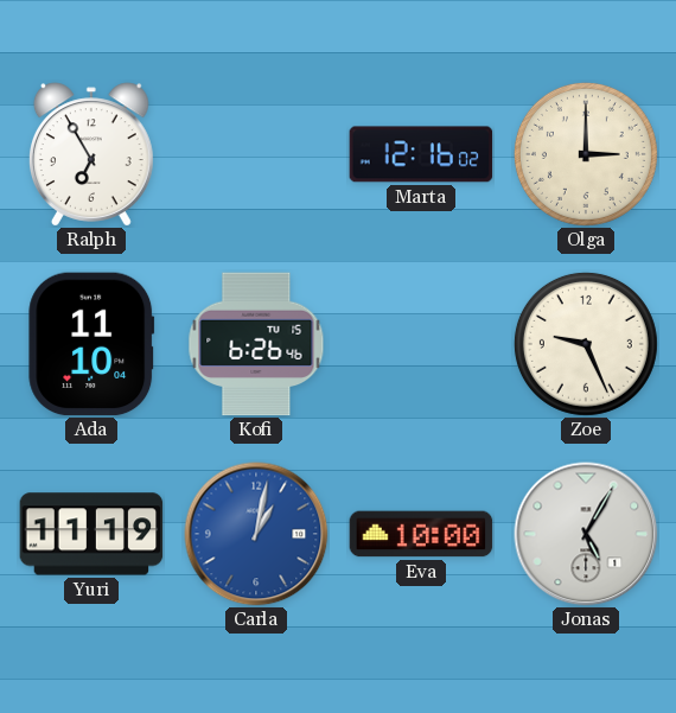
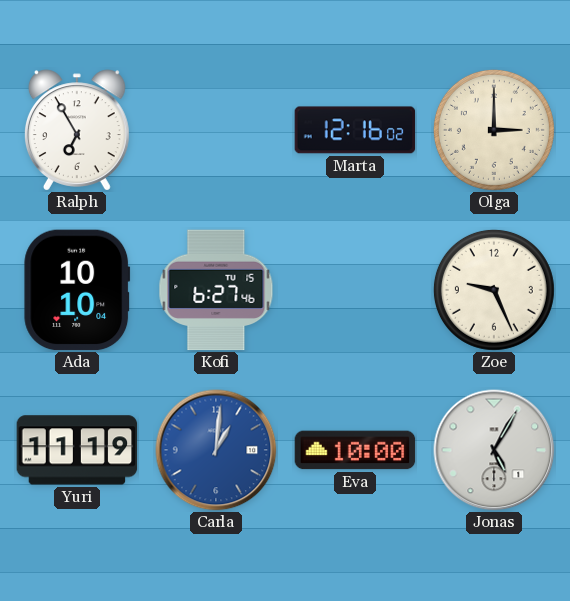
Ada: 11:10 -> 10:10 (77, 290)
Kofi: 6:26 -> 6:27 (216, 290)
Carla: 1:02 -> 1:01 (216, 450)
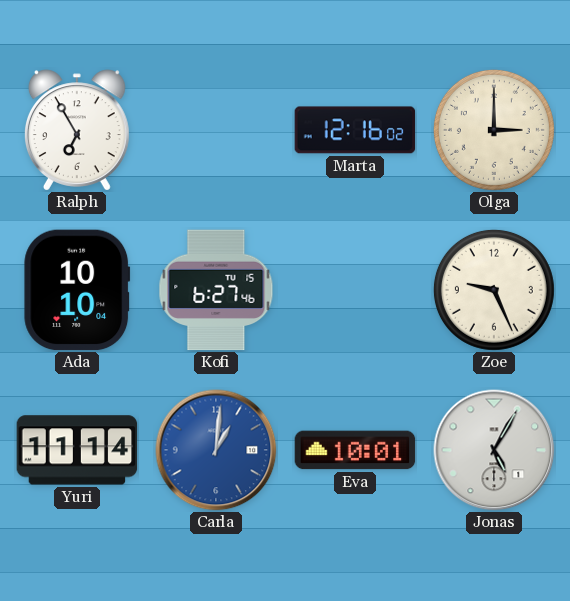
Yuri: 11:19 -> 11:14 (77, 450)
Eva: 10:00 -> 10:01 (355, 450)
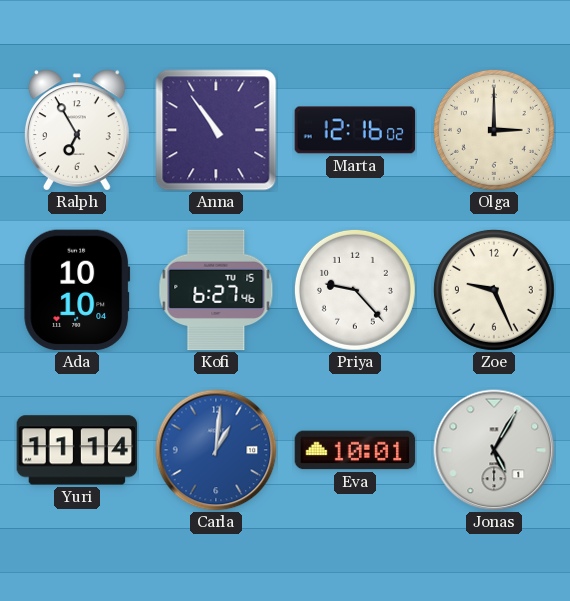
Anna: none -> 10:54 (216, 130)
Priya: none -> 9:23 (355, 290)
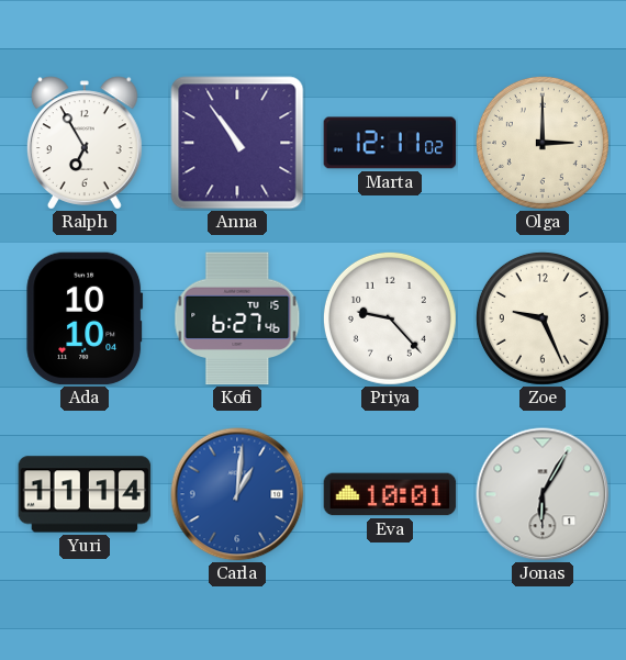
Marta: 12:16 -> 12:11 (390, 143)
Jonas: 5:05 -> 6:05 (543, 494)
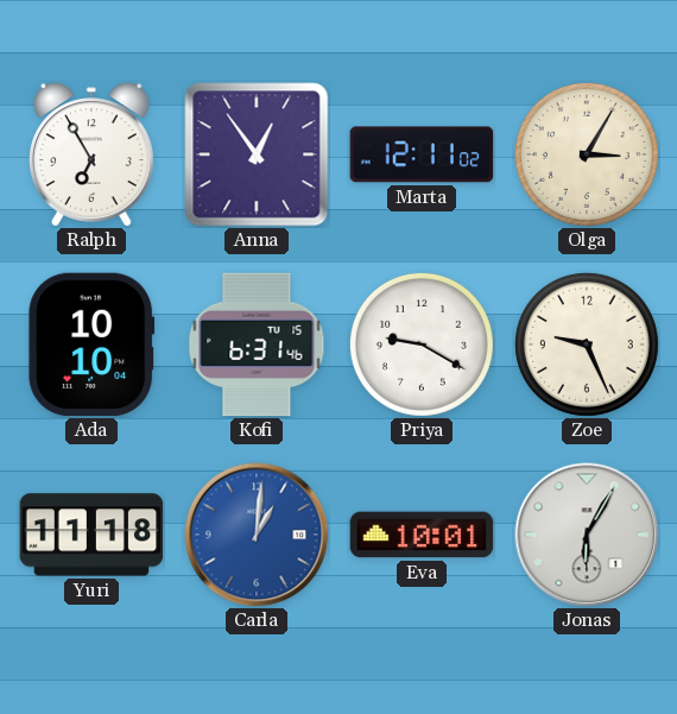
Anna: 10:54 -> 12:54 (257, 154)
Olga: 3:00 -> 3:05 (587, 154)
Kofi: 6:27 -> 6:31 (257, 345)
Priya: 9:23 -> 9:20 (422, 345)
Yuri: 11:14 -> 11:18 (91, 535)
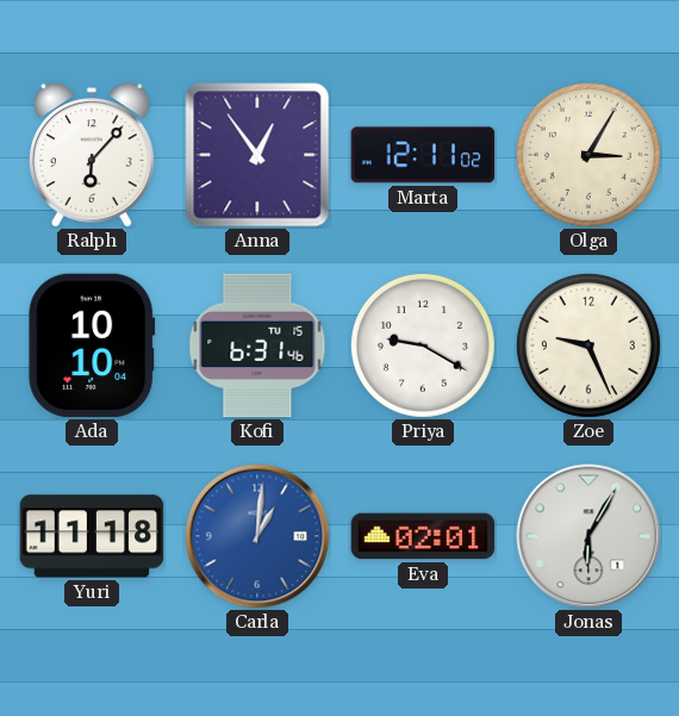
Ralph: 6:55 -> 6:07 (92, 155)
Eva: 10:01 -> 02:01 (423, 536)
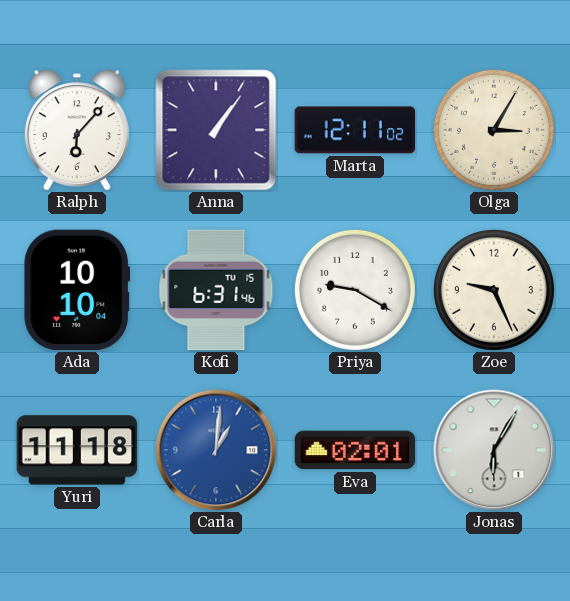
Anna: 12:54 -> 1:06 (216, 130)
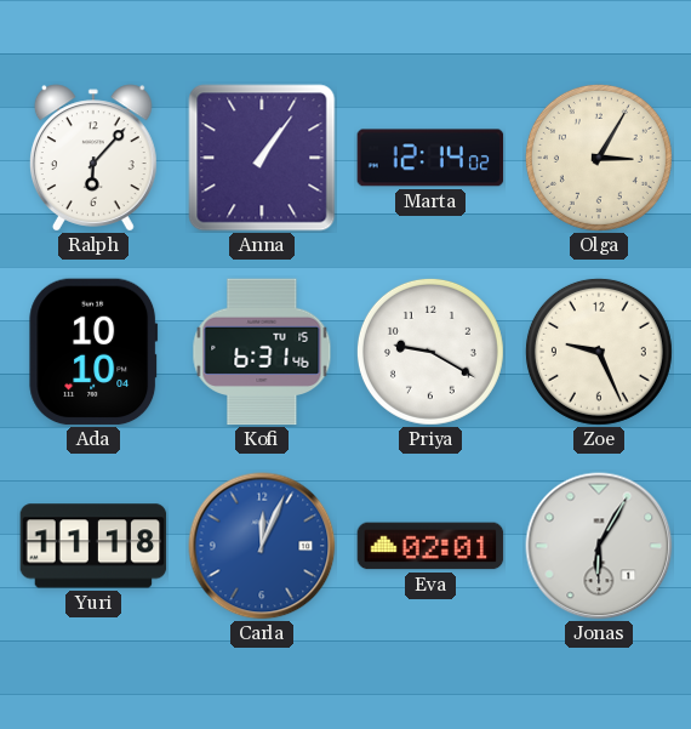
Marta: 12:11 -> 12:14 (430, 158)
Carla: 1:01 -> 12:04 (262, 546)
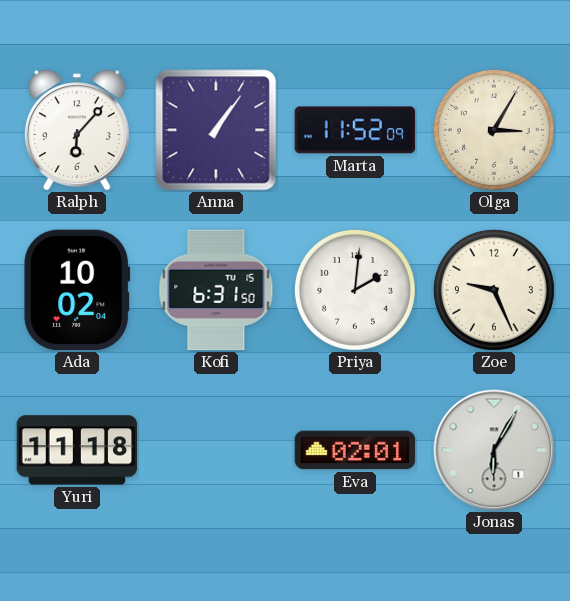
Marta: 12:14 -> 11:52 (355, 130)
Ada: 10:10 -> 10:02 (77, 290)
Kofi: 6:31:46 -> 6:31:50 (216, 290)
Priya: 9:20 -> 2:01 (355, 290)
Carla: 12:04 -> none (262, 546)
